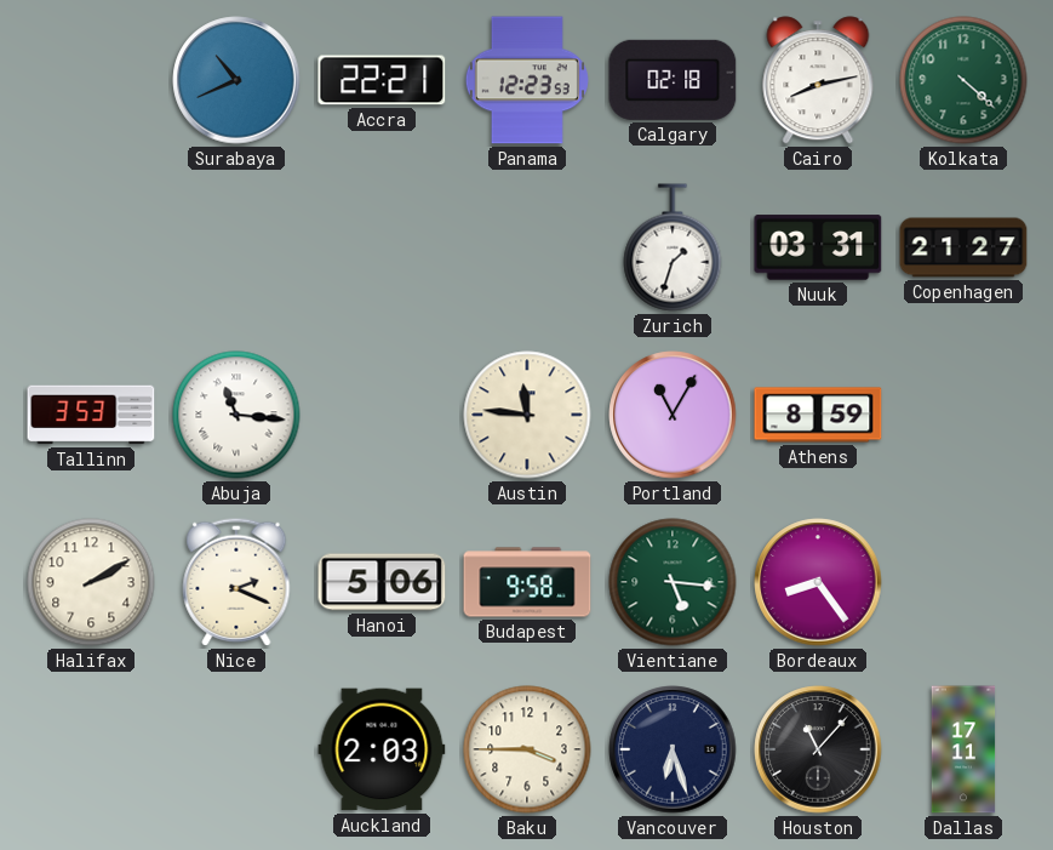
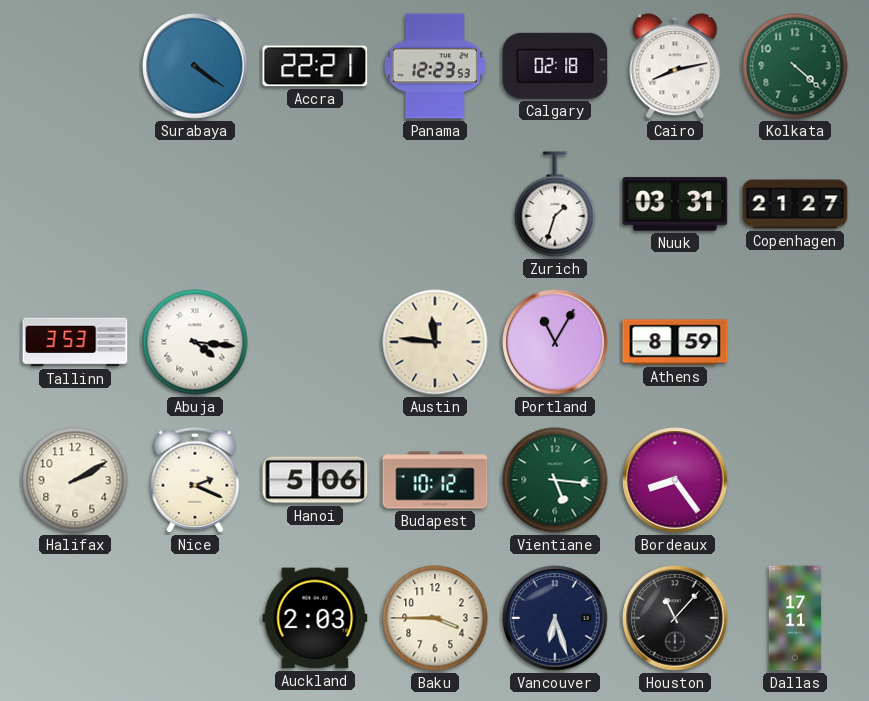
Surabaya: 10:41 -> 4:21 (195, 66)
Abuja: 11:16 -> 4:16 (195, 342)
Budapest: 9:58 -> 10:12 (435, 480)
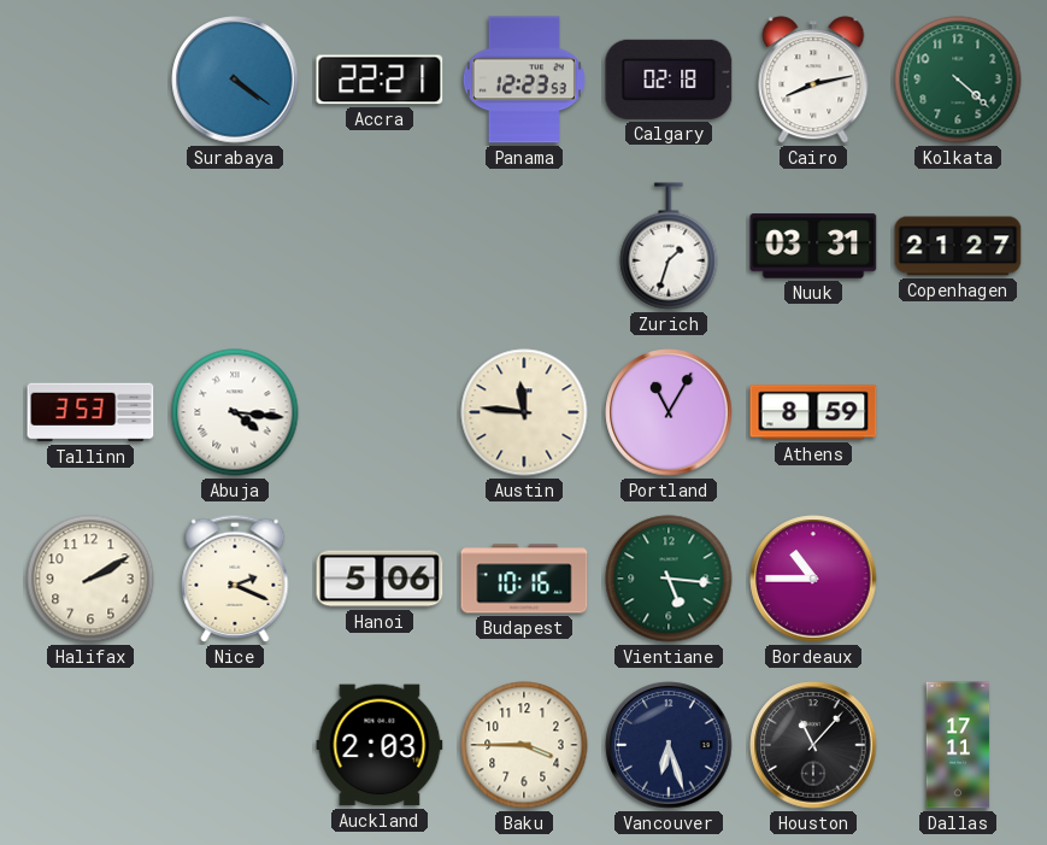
Budapest: 10:12 -> 10:16 (524, 579)
Bordeaux: 8:24 -> 10:45 (813, 579)
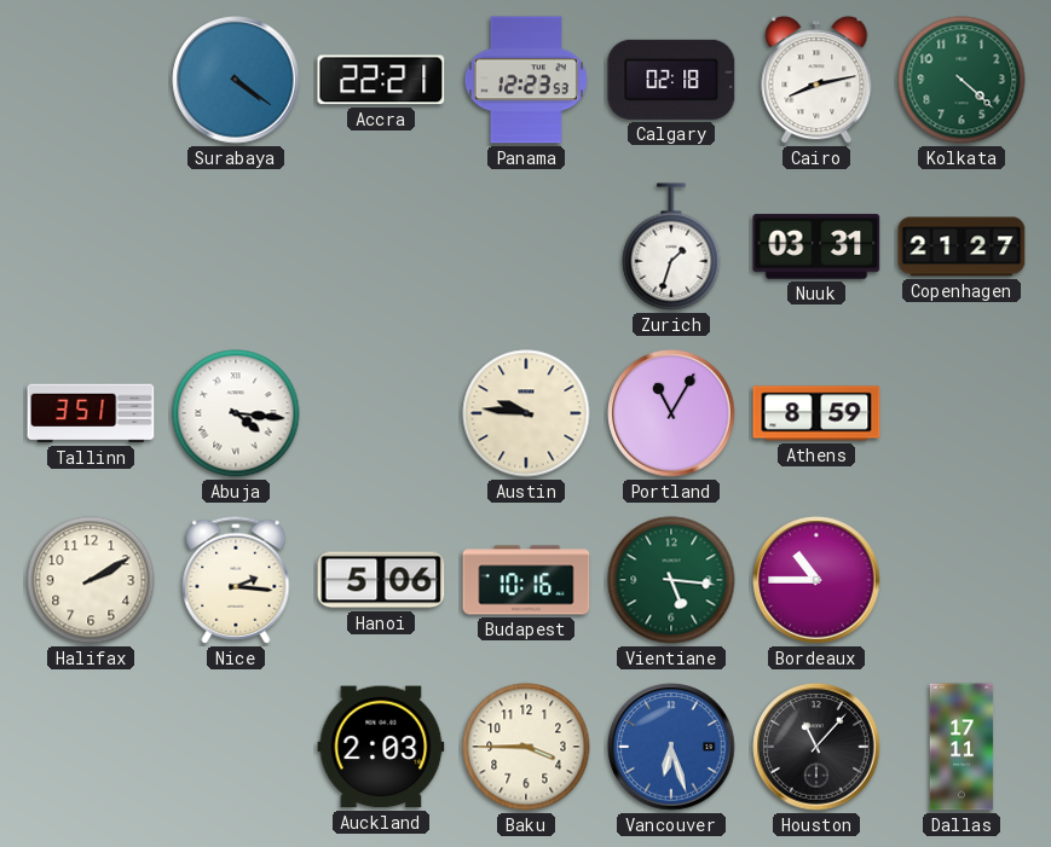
Tallinn: 3:53 -> 3:51 (91, 413)
Austin: 11:46 -> 9:46 (526, 413)
Nice: 2:19 -> 2:16 (236, 580)
Vancouver dial: navy -> blue (671, 747)
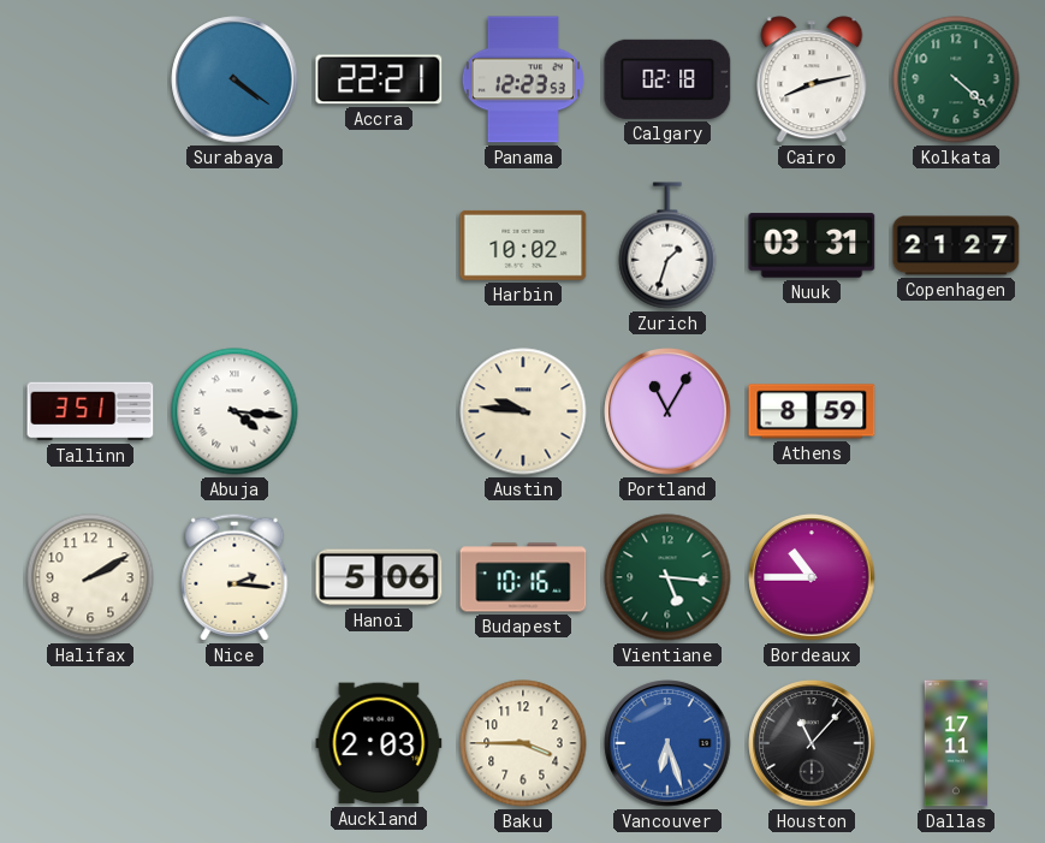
Harbin: none -> 10:02 (523, 245)
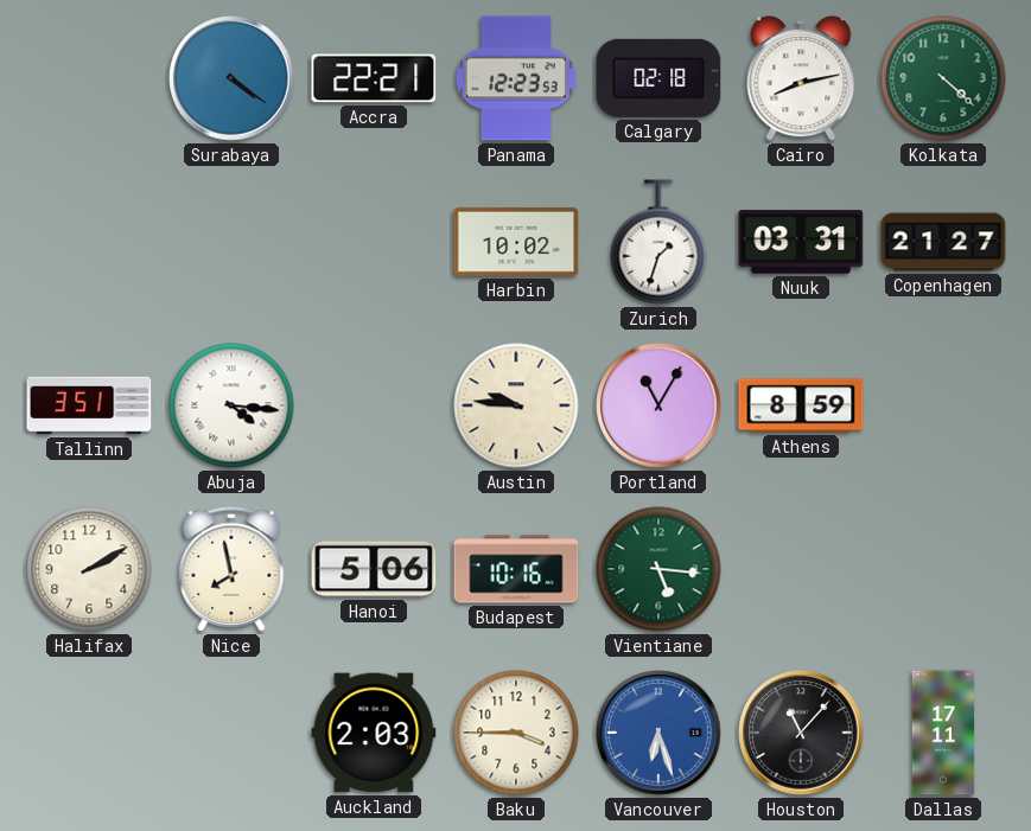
Nice: 2:16 -> 7:58 (231, 569)
Bordeaux: 10:45 -> none (812, 577)
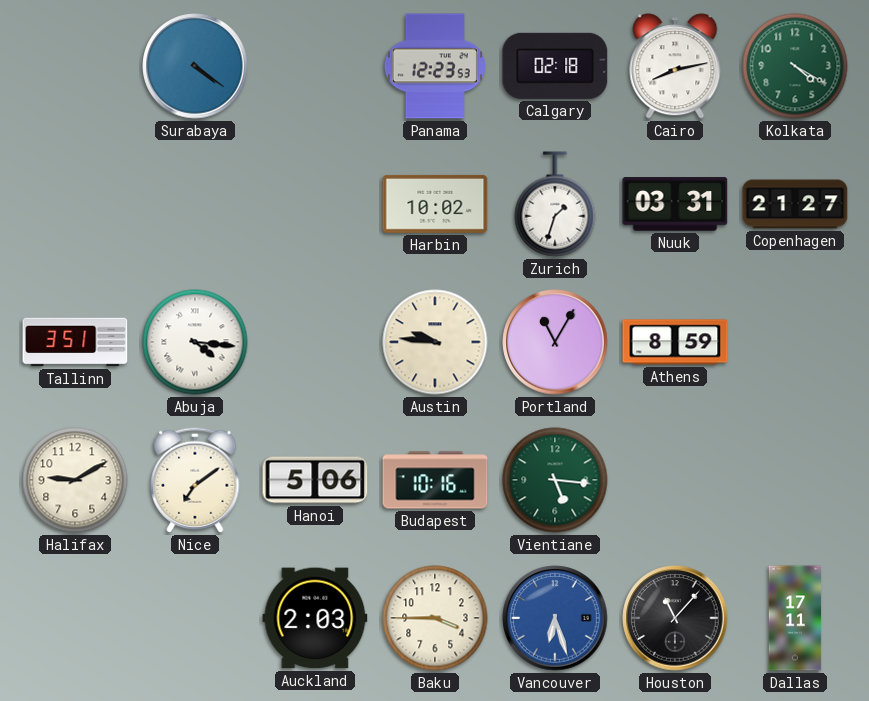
Accra: 22:21 -> none (374, 78)
Kolkata: 4:22 -> 4:20 (795, 66)
Halifax: 2:10 -> 9:10 (75, 480)
Nice: 7:58 -> 7:09 (195, 480)
